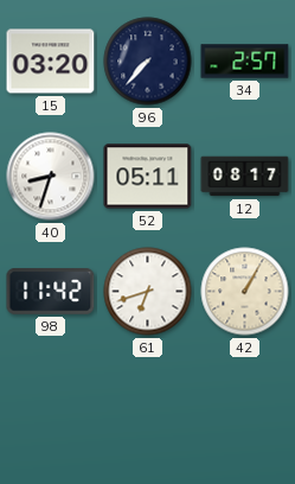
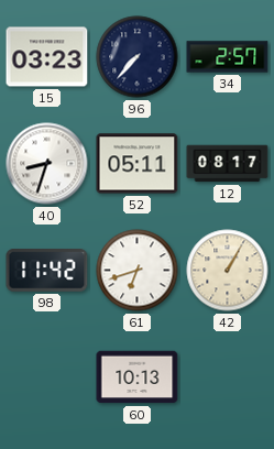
15: 03:20 -> 03:23 (47, 57)
60: none -> 10:13 (138, 377)
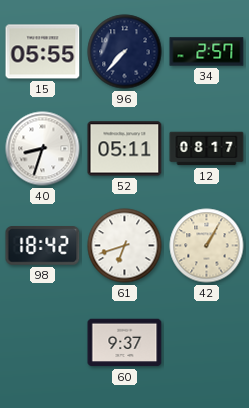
15: 03:23 -> 05:55 (43, 52)
98: 11:42 -> 18:42 (43, 246)
60: 10:13 -> 9:37 (125, 343)
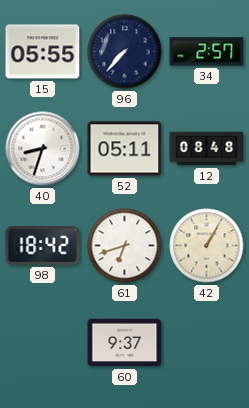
12: 08:17 -> 08:48 (207, 149)
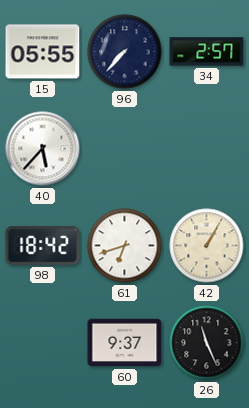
40: 8:33 -> 5:37 (43, 149)
52: 05:11 -> none (125, 149)
12: 08:48 -> none (207, 149)
26: none -> 11:26 (207, 343)
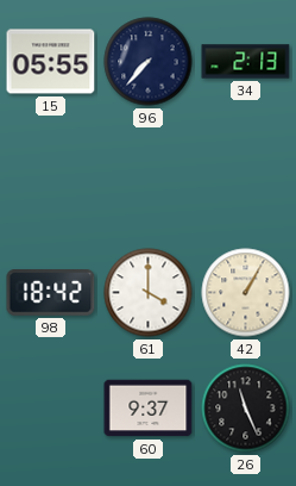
34: 2:57 -> 2:13 (246, 62)
40: 5:37 -> none (43, 149)
61: 6:42 -> 4:00 (149, 293)
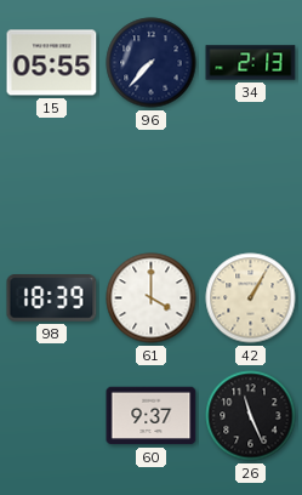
98: 18:42 -> 18:39 (52, 298)
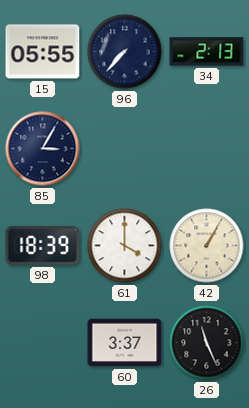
85: none -> 3:05 (43, 149)
60: 9:37 -> 3:37 (125, 343)
